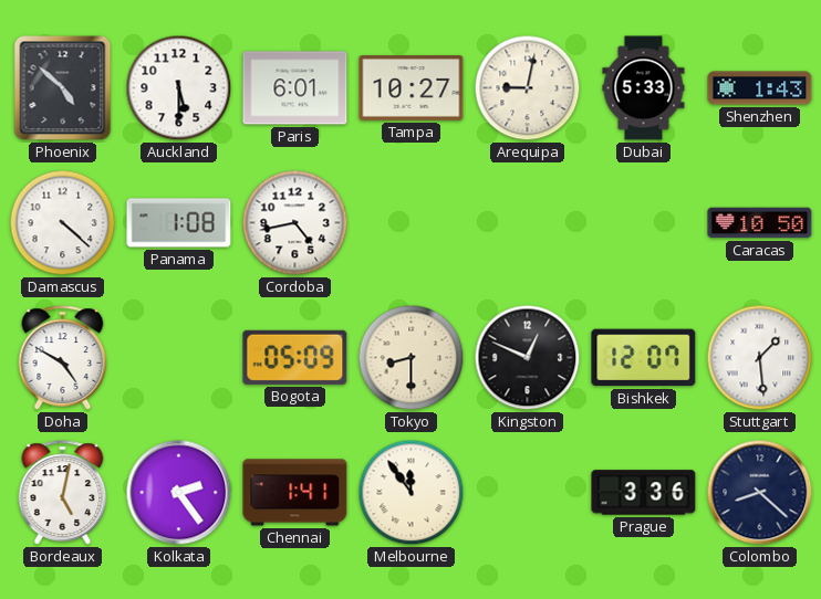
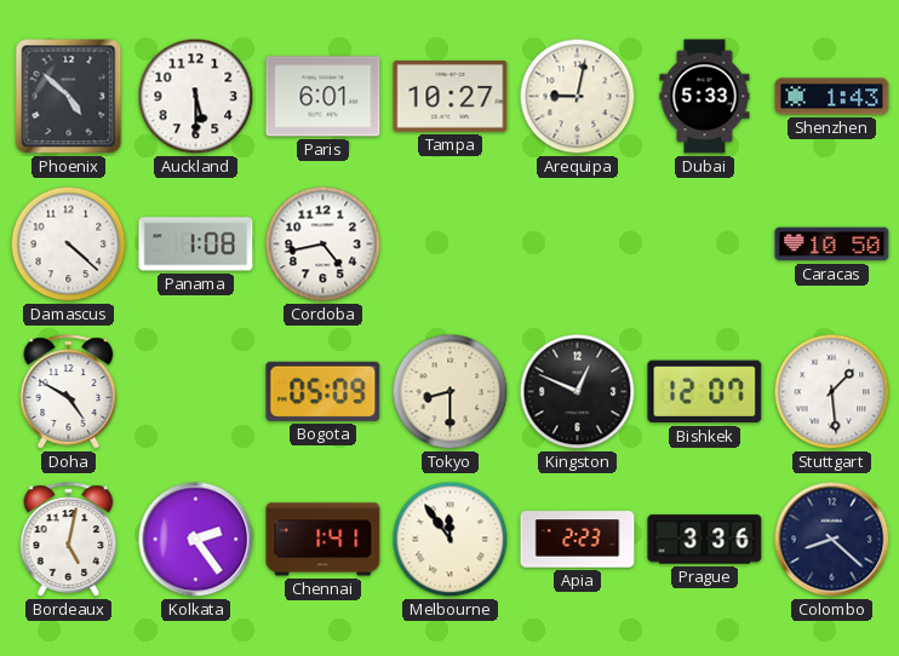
Apia: none -> 2:23 (578, 540)
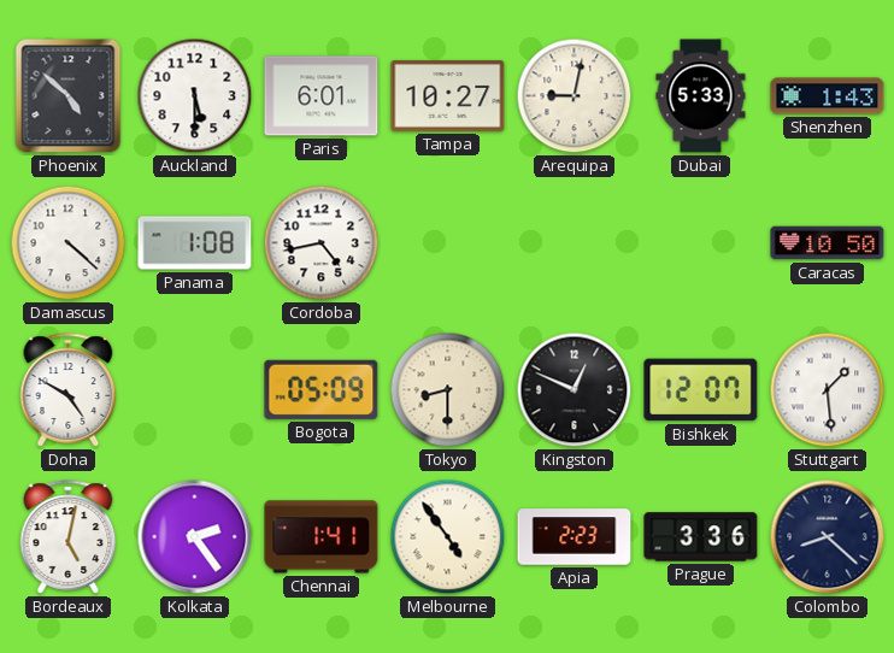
Melbourne: 11:54 -> 4:54 (448, 537)
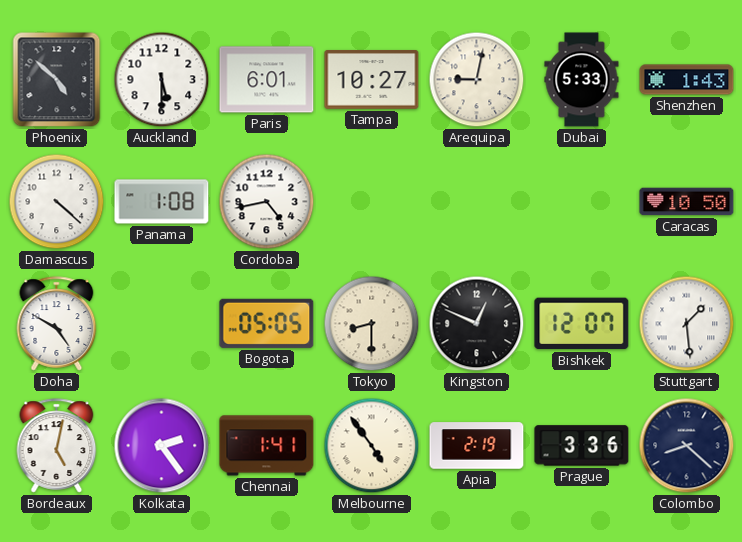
Bogota: 05:09 -> 05:05 (267, 323)
Apia: 2:23 -> 2:19 (477, 446)
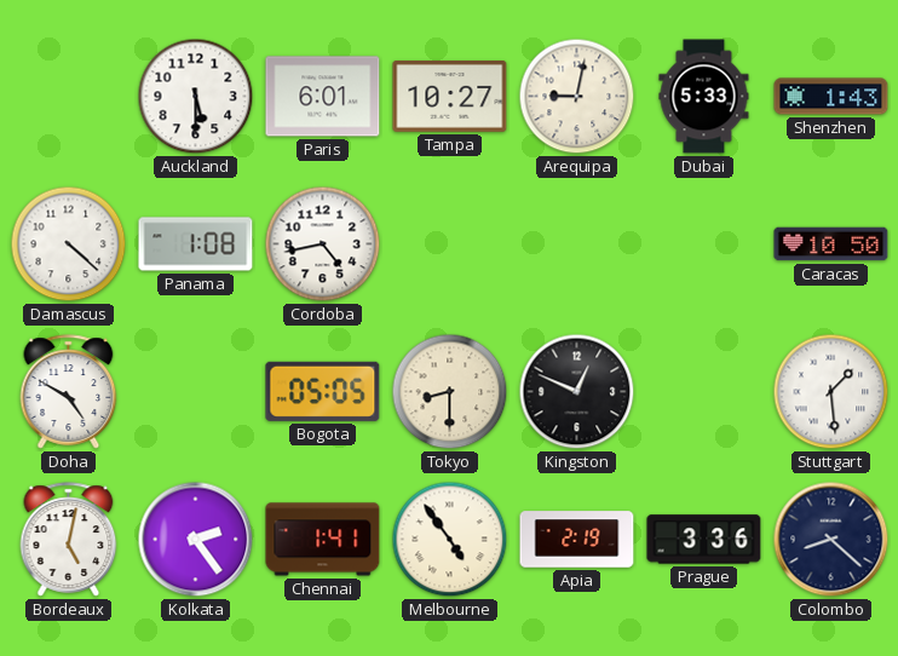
Phoenix: 4:52 -> none (57, 80)
Bishkek: 12:07 -> none (582, 324)
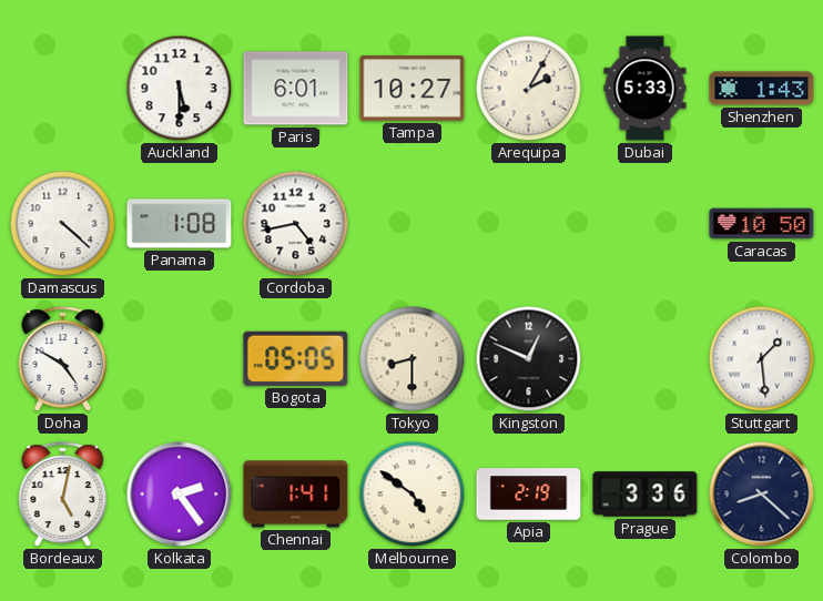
Arequipa: 9:02 -> 2:05 (529, 89)
Melbourne: 4:54 -> 4:51 (413, 495)
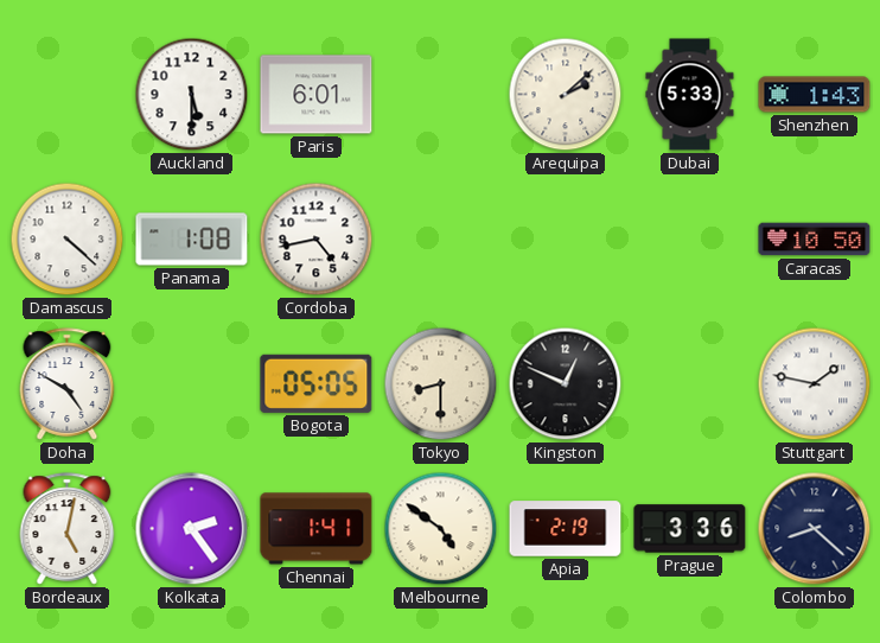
Tampa: 10:27 -> none (413, 89)
Arequipa: 2:05 -> 2:08 (566, 95)
Stuttgart: 1:29 -> 1:47 (815, 384)
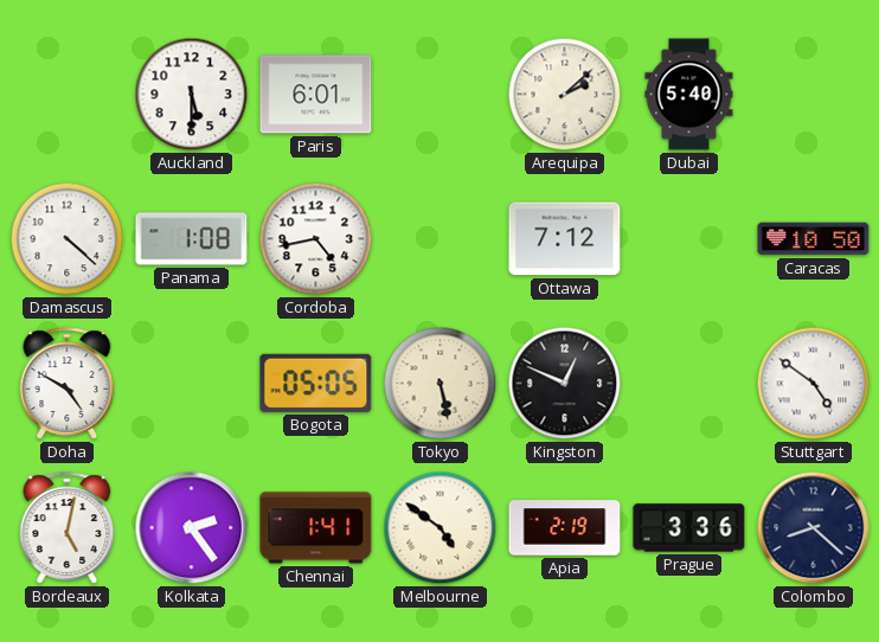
Dubai: 5:33 -> 5:40 (689, 95)
Shenzhen: 1:43 -> none (815, 95)
Ottawa: none -> 7:12 (565, 239)
Tokyo: 8:30 -> 5:28 (441, 384)
Stuttgart: 1:47 -> 4:51 (814, 384)
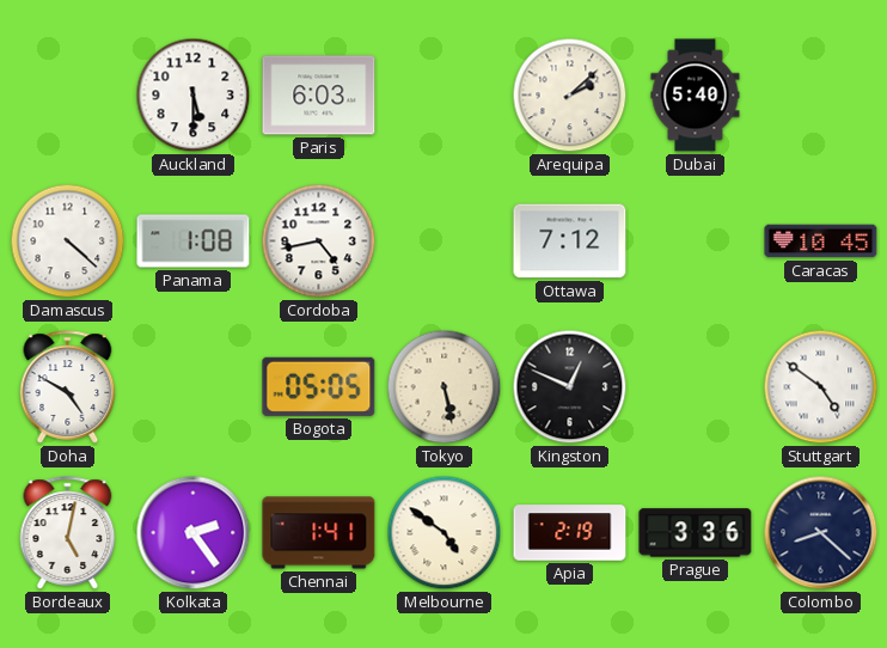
Paris: 6:01 -> 6:03 (319, 96)
Caracas: 10:50 -> 10:45 (821, 242)
